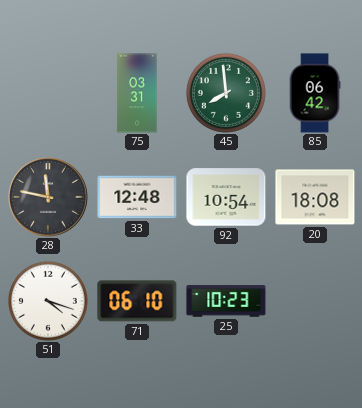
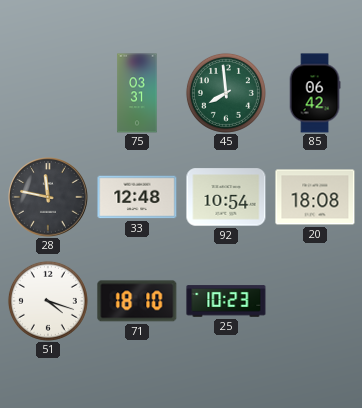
71: 06:10 -> 18:10 (137, 301)
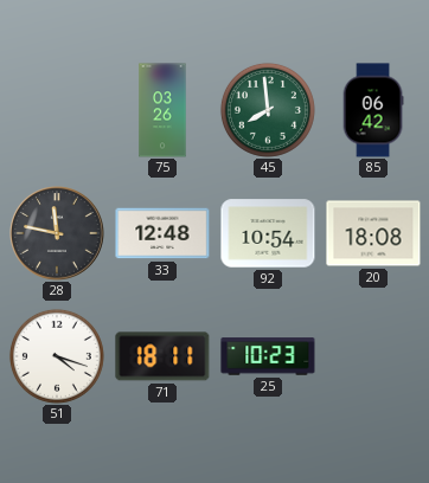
75: 03:31 -> 03:26 (162, 110)
71: 18:10 -> 18:11 (162, 356)
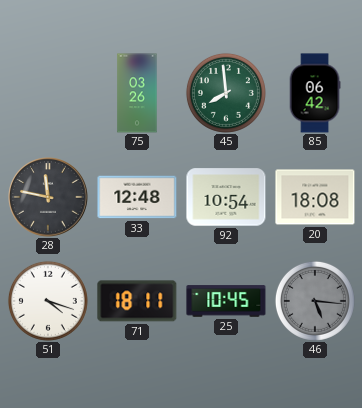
25: 10:23 -> 10:45 (226, 301)
46: none -> 5:16 (315, 301)
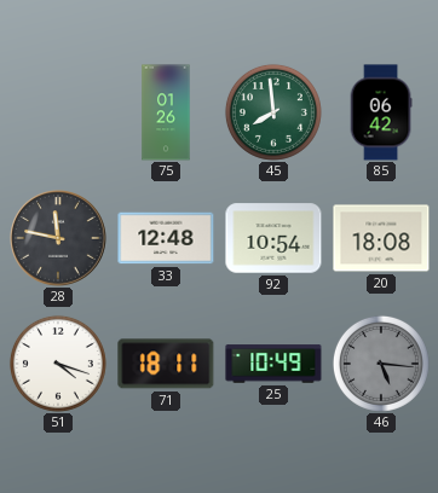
75: 03:26 -> 01:26 (166, 112)
25: 10:45 -> 10:49 (273, 364)
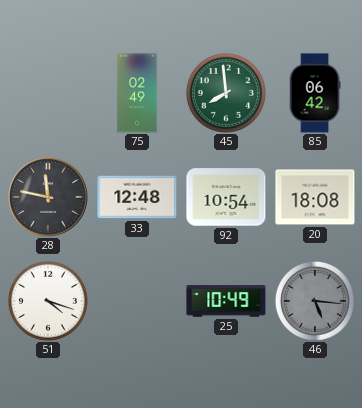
75: 01:26 -> 02:49 (137, 93)
71: 18:11 -> none (166, 364)
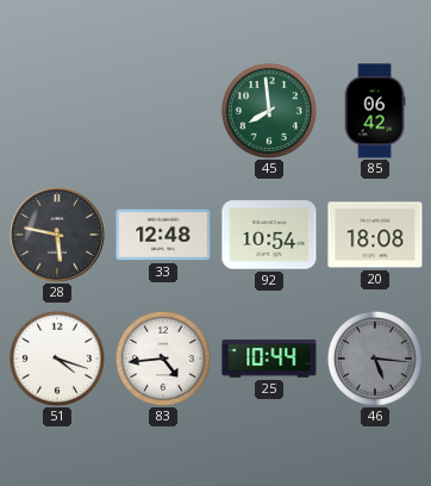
75: 02:49 -> none (137, 93)
28: 11:47 -> 5:47 (57, 235)
83: none -> 4:44 (163, 359)
25: 10:49 -> 10:44 (269, 359)
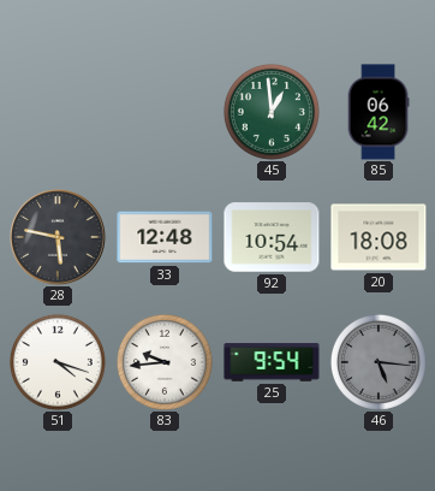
45: 7:59 -> 12:59 (272, 112)
83: 4:44 -> 9:44 (165, 362)
25: 10:44 -> 9:54 (272, 362)
